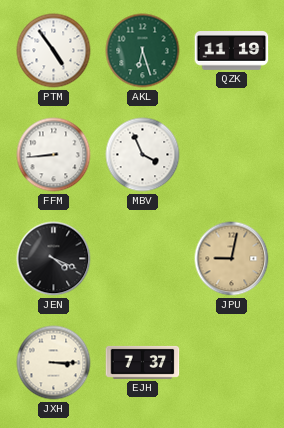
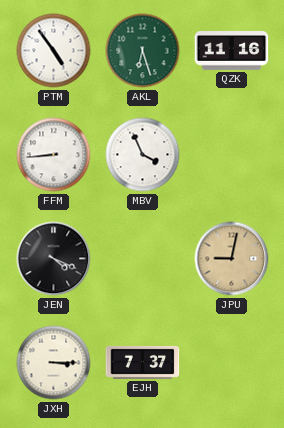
QZK: 11:19 -> 11:16 (232, 51)
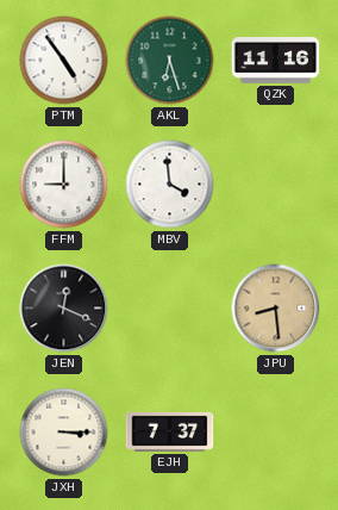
FFM: 8:44 -> 9:00 (64, 185)
MBV: 3:56 -> 3:59 (170, 185)
JEN: 4:19 -> 12:19 (64, 309)
JPU: 9:02 -> 8:29 (276, 309)
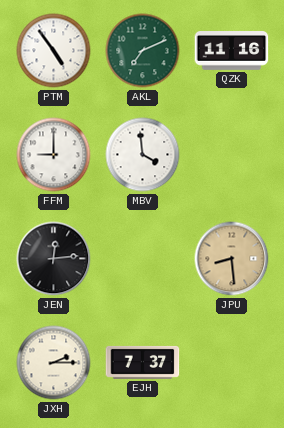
AKL: 6:27 -> 7:11 (143, 51)
JEN: 12:19 -> 12:14 (54, 259)
JXH: 3:15 -> 2:15 (54, 363)
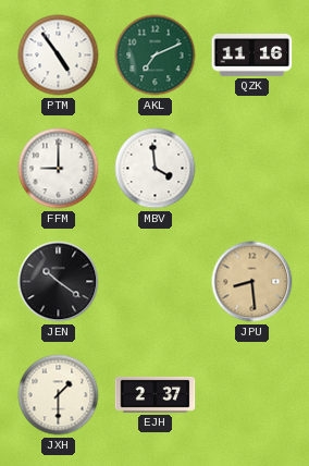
JEN: 12:14 -> 10:21 (59, 282)
JXH: 2:15 -> 1:30 (59, 395)
EJH: 7:37 -> 2:37 (156, 394)
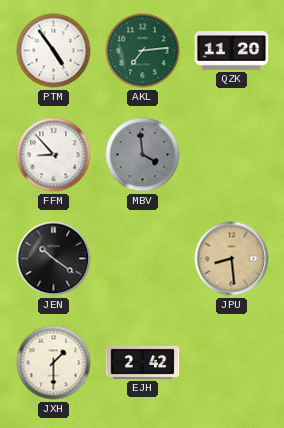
AKL: 7:11 -> 7:14 (143, 51)
QZK: 11:16 -> 11:20 (232, 51)
FFM: 9:00 -> 8:53 (54, 155)
MBV dial: white -> grey (143, 155)
EJH: 2:37 -> 2:42 (143, 362)
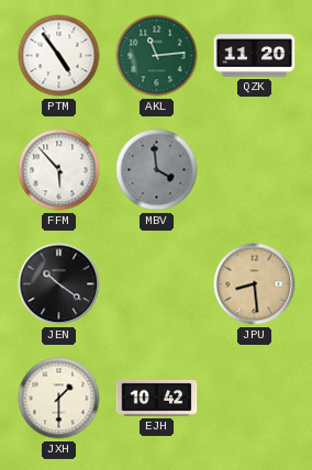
AKL: 7:14 -> 11:14 (157, 56)
FFM: 8:53 -> 5:53 (59, 170)
EJH: 2:42 -> 10:42 (157, 398)
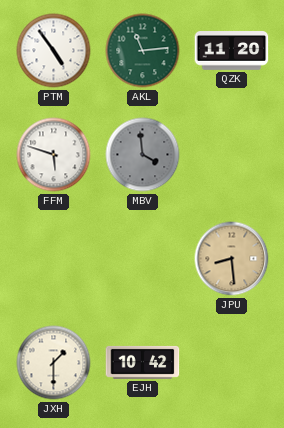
FFM: 5:53 -> 5:48 (54, 155)
JEN: 10:21 -> none (59, 284)
